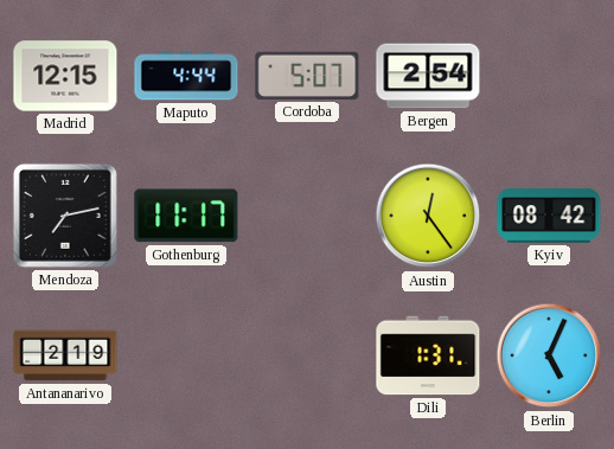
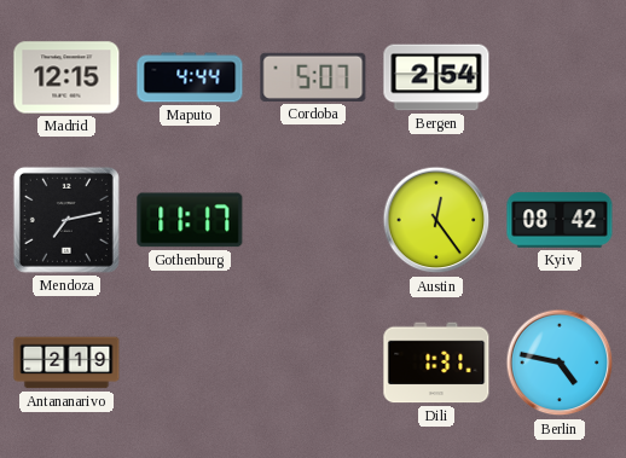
Berlin: 5:04 -> 4:47 (560, 363)
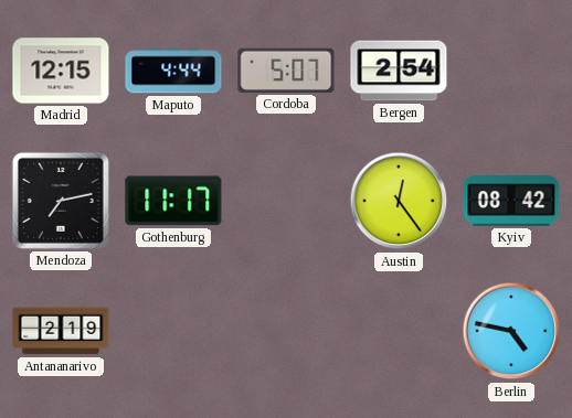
Dili: 1:31 -> none (436, 363)
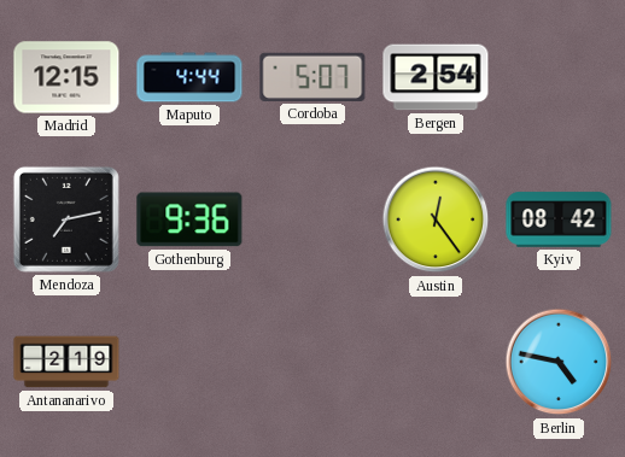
Gothenburg: 11:17 -> 9:36 (189, 219)
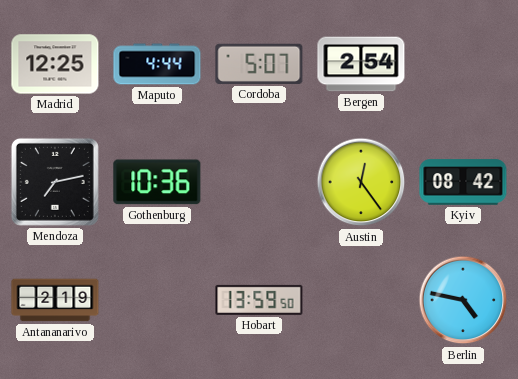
Madrid: 12:15 -> 12:25 (55, 64)
Gothenburg: 9:36 -> 10:36 (157, 182)
Hobart: none -> 13:59 (259, 300)
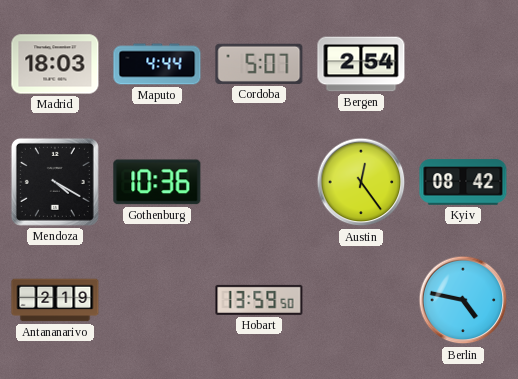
Madrid: 12:25 -> 18:03 (55, 64)
Mendoza: 7:13 -> 4:20 (55, 182)
